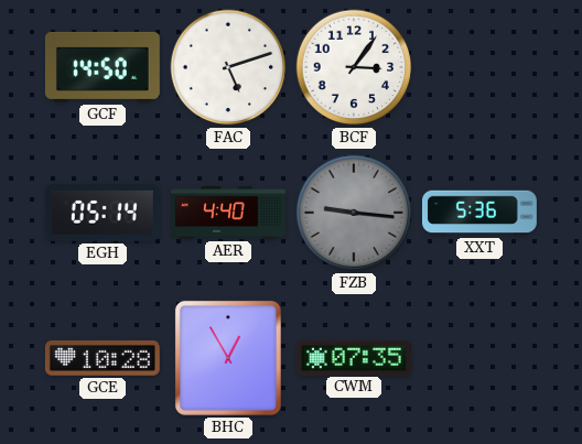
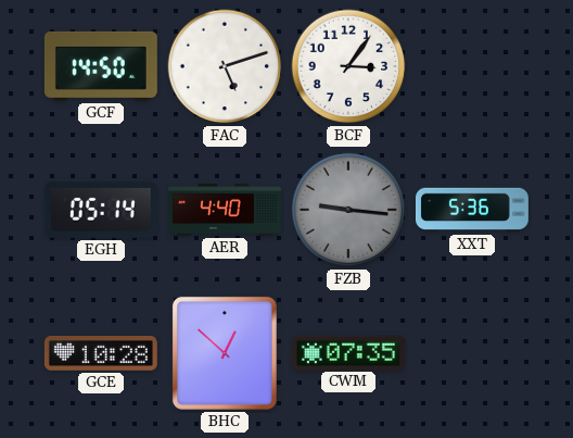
BHC: 12:55 -> 12:52 (225, 353)
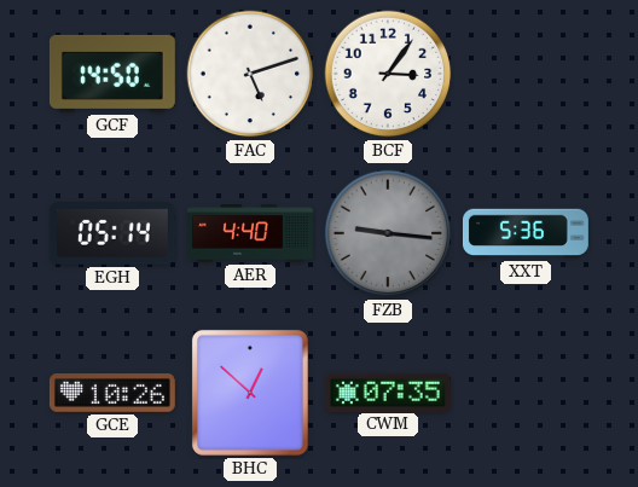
GCE: 10:28 -> 10:26 (112, 394)
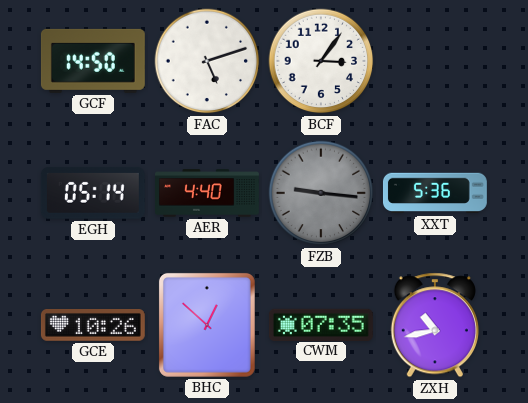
ZXH: none -> 10:43 (435, 325)
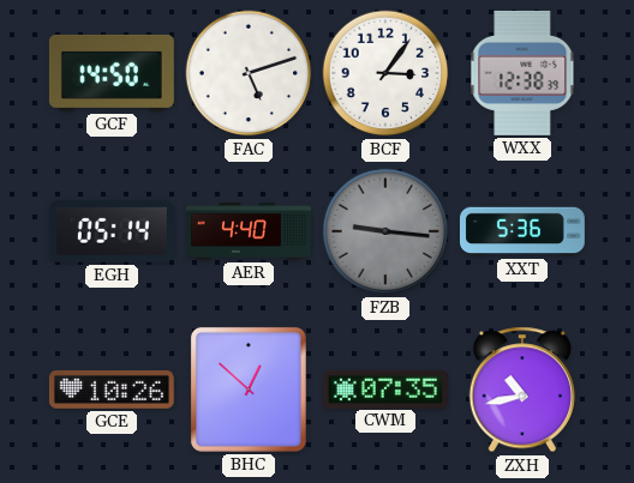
WXX: none -> 12:38 (522, 73)
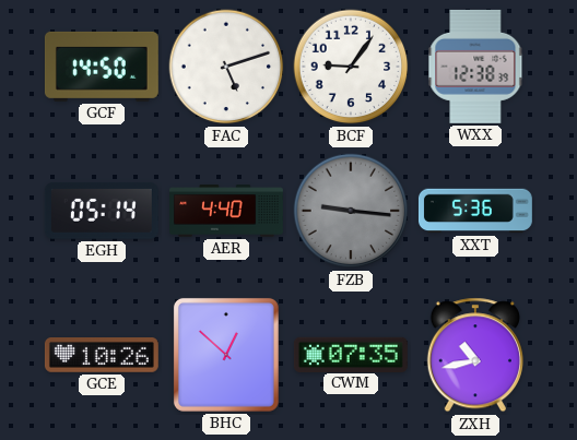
BCF: 3:06 -> 9:06 (351, 67)
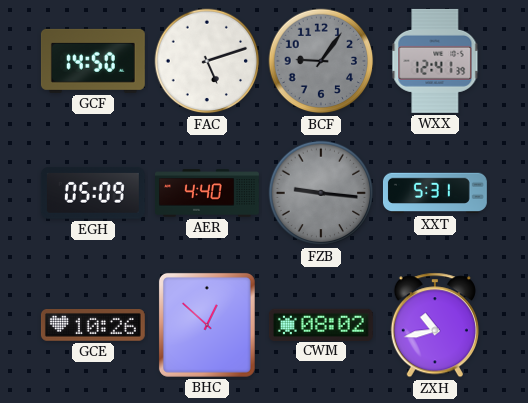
BCF dial: white -> grey (321, 61)
WXX: 12:38 -> 12:41 (435, 61)
EGH: 05:14 -> 05:09 (93, 193)
XXT: 5:36 -> 5:31 (435, 193)
CWM: 07:35 -> 08:02 (321, 324)
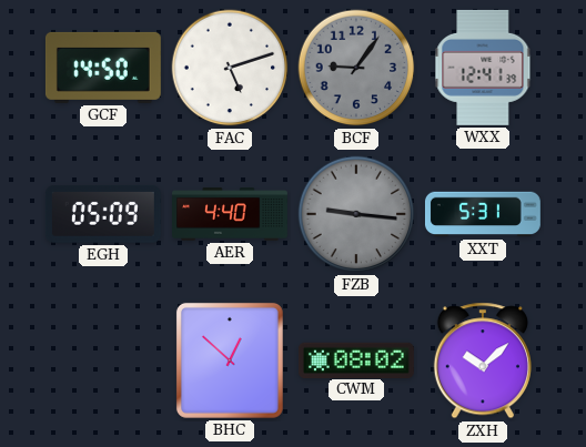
GCE: 10:26 -> none (93, 326)
ZXH: 10:43 -> 10:08 (483, 360)
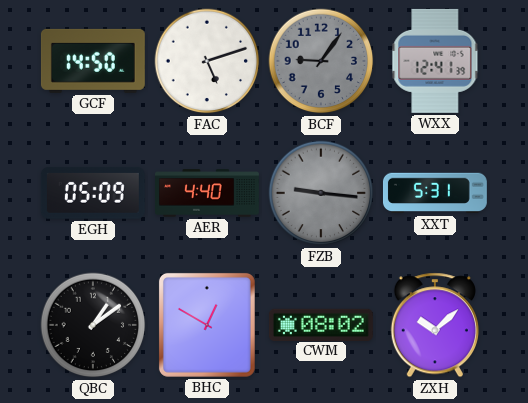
QBC: none -> 1:09 (93, 325)
BHC: 12:52 -> 12:50 (207, 325)
